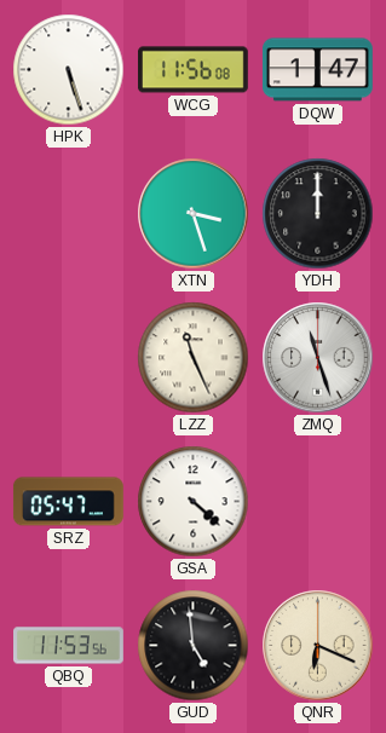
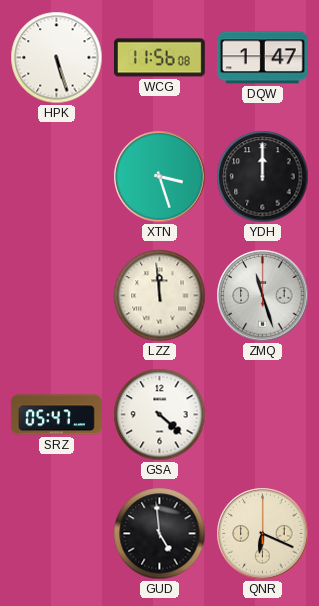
LZZ: 11:26 -> 11:59 (160, 296)
QBQ: 11:53 -> none (69, 646)
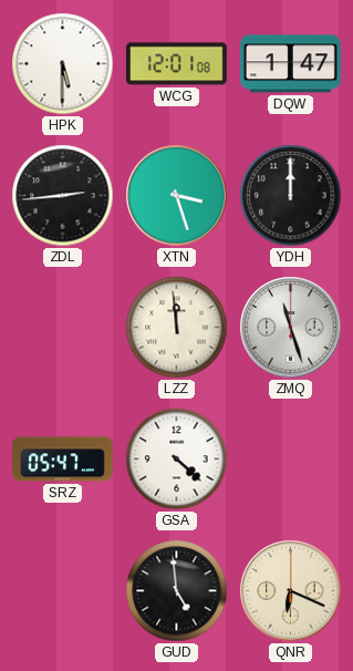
HPK: 5:27 -> 5:30 (63, 64)
WCG: 11:56 -> 12:01 (177, 64)
ZDL: none -> 2:44 (63, 196)
